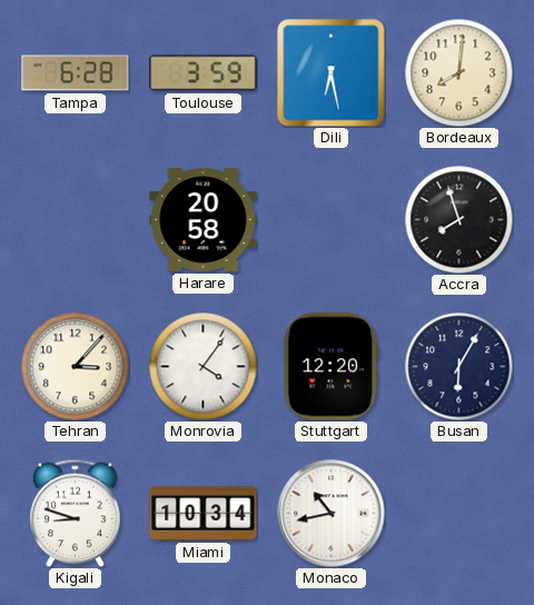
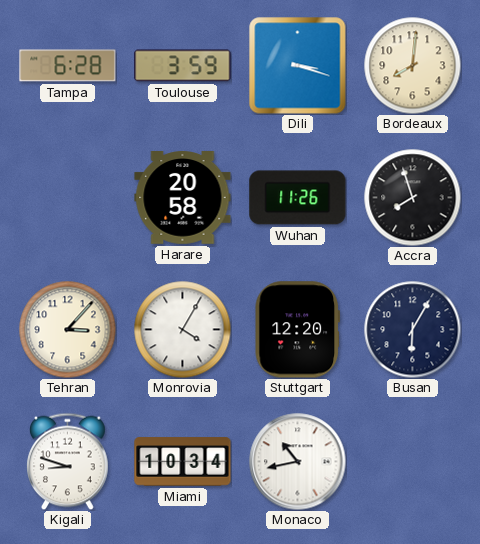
Dili: 6:28 -> 3:18 (298, 66)
Wuhan: none -> 11:26 (298, 198)
Monrovia: 4:06 -> 4:05 (182, 329)
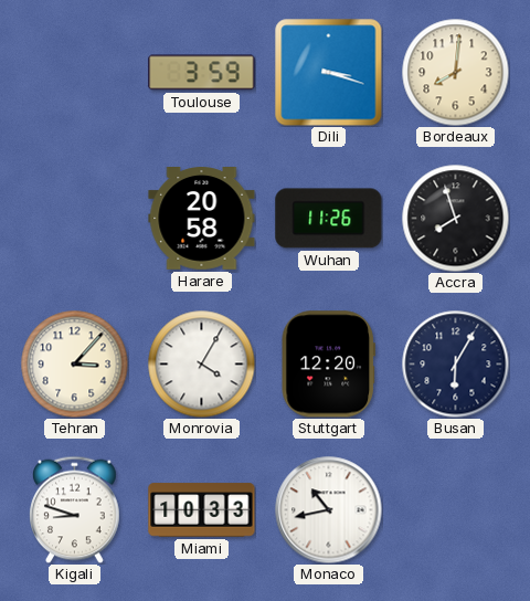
Tampa: 6:28 -> none (68, 66)
Miami: 10:34 -> 10:33 (202, 510)
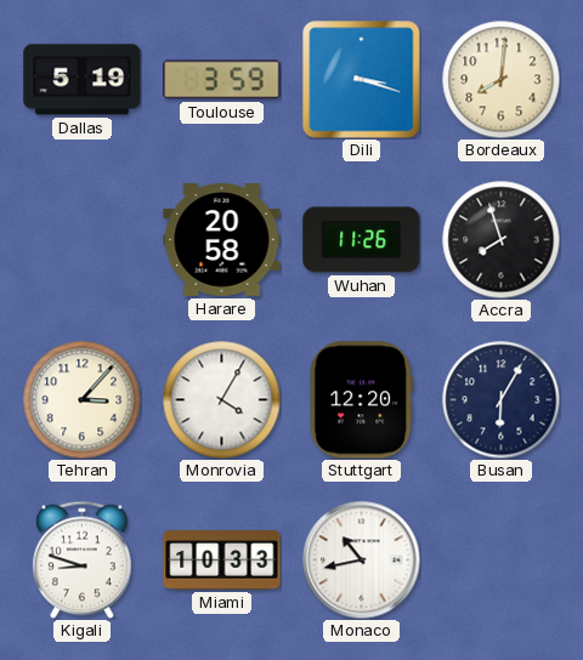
Dallas: none -> 5:19 (83, 80)
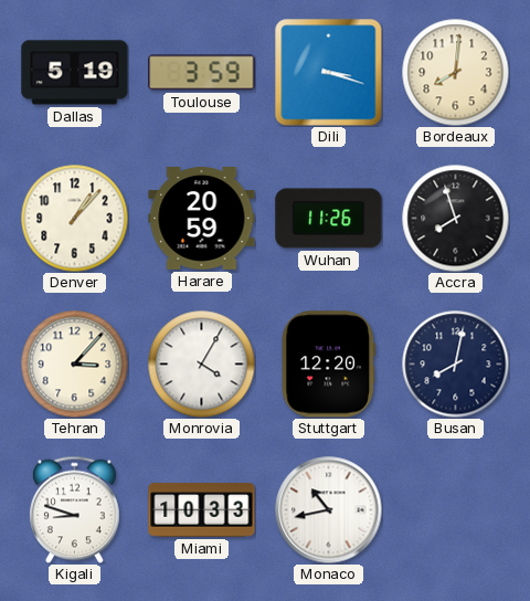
Denver: none -> 1:07 (74, 218)
Harare: 20:58 -> 20:59 (202, 219)
Busan: 6:05 -> 8:02 (455, 363)
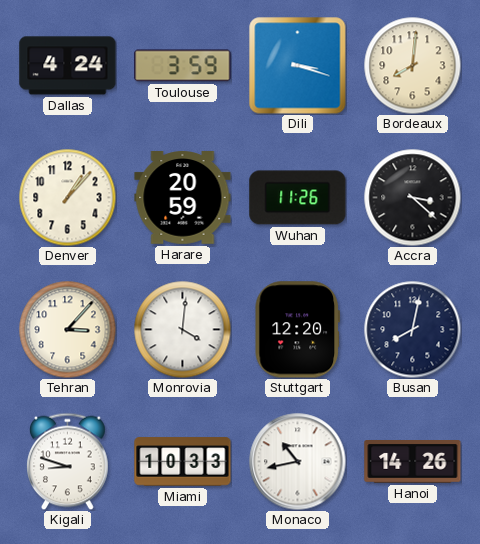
Dallas: 5:19 -> 4:24 (68, 66)
Accra: 7:57 -> 3:22 (412, 197)
Monrovia: 4:05 -> 4:01 (182, 329)
Hanoi: none -> 14:26 (413, 462)
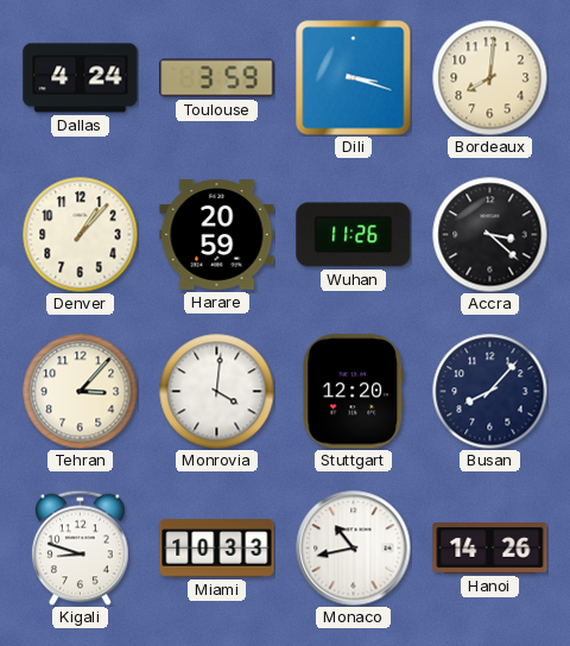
Busan: 8:02 -> 8:07 (489, 391)
